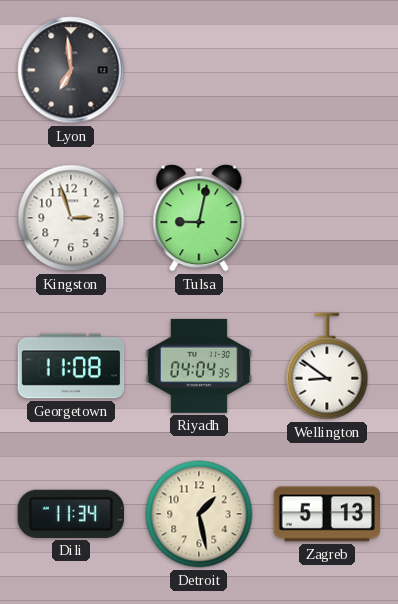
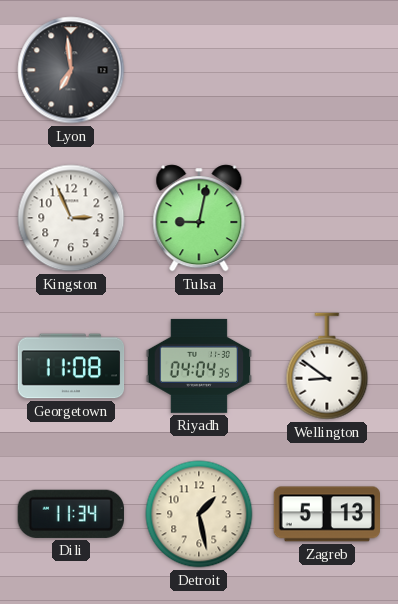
Kingston: 2:57 -> 2:56 (71, 218)
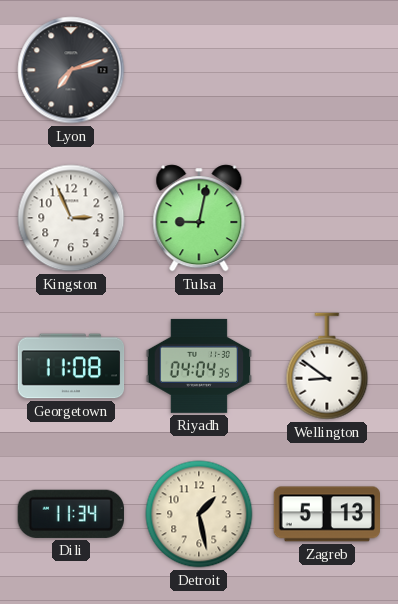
Lyon: 6:59 -> 7:12 (71, 70)
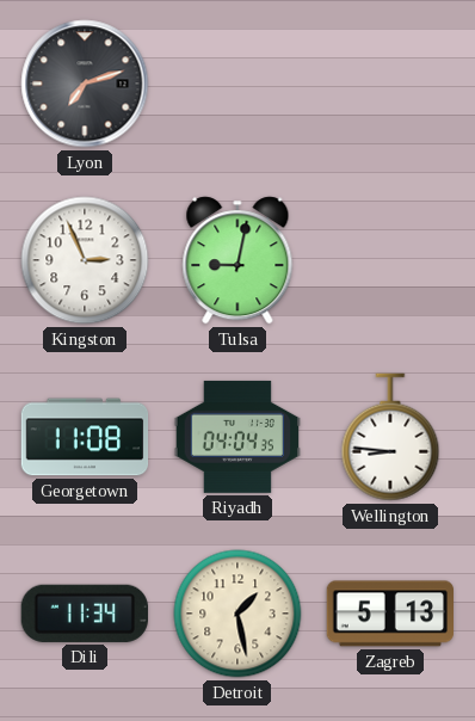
Wellington: 8:51 -> 8:46 (390, 437)
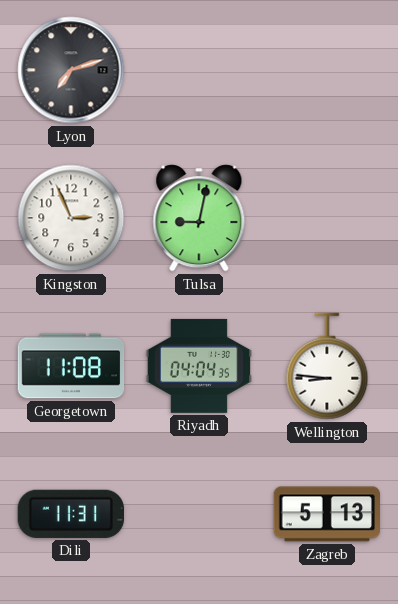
Dili: 11:34 -> 11:31 (71, 514)
Detroit: 1:28 -> none (237, 614)
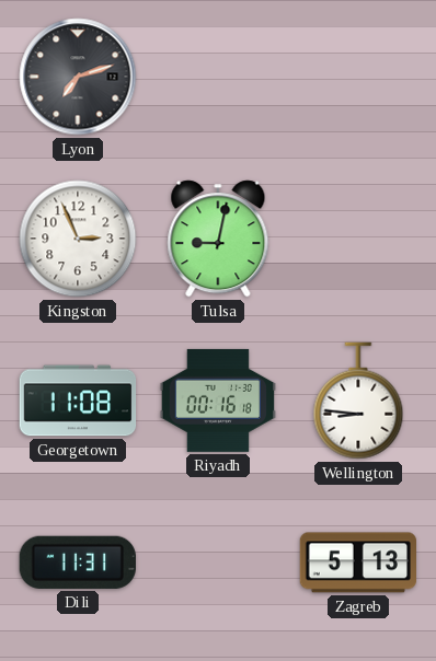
Riyadh: 04:04 -> 00:16 (217, 401)
